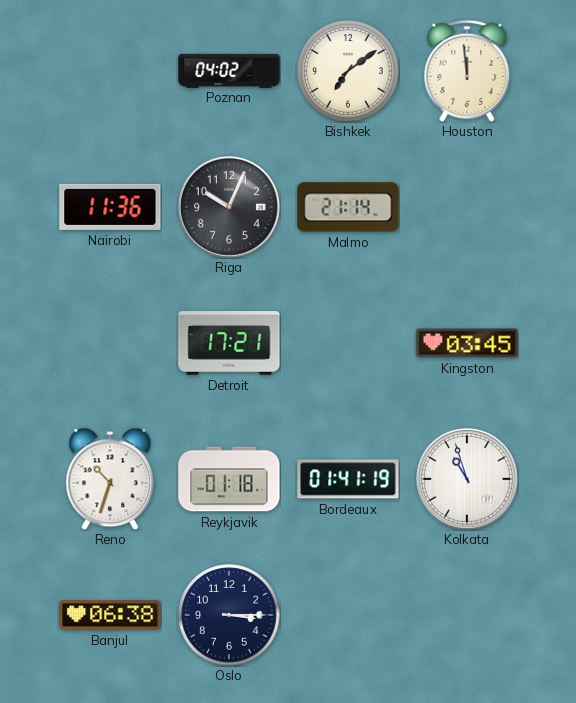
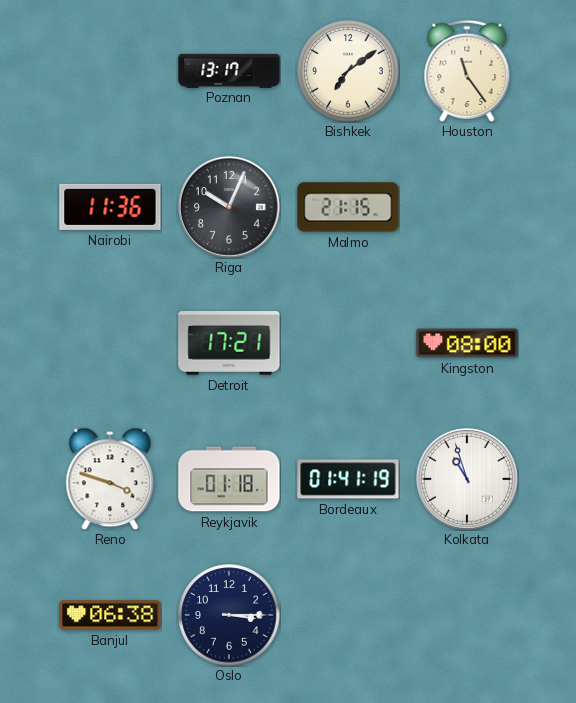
Poznan: 04:02 -> 13:17 (229, 70)
Houston: 11:59 -> 11:24 (467, 71)
Malmo: 21:14 -> 21:15 (348, 207)
Kingston: 03:45 -> 08:00 (467, 343)
Reno: 10:33 -> 3:48 (110, 479)
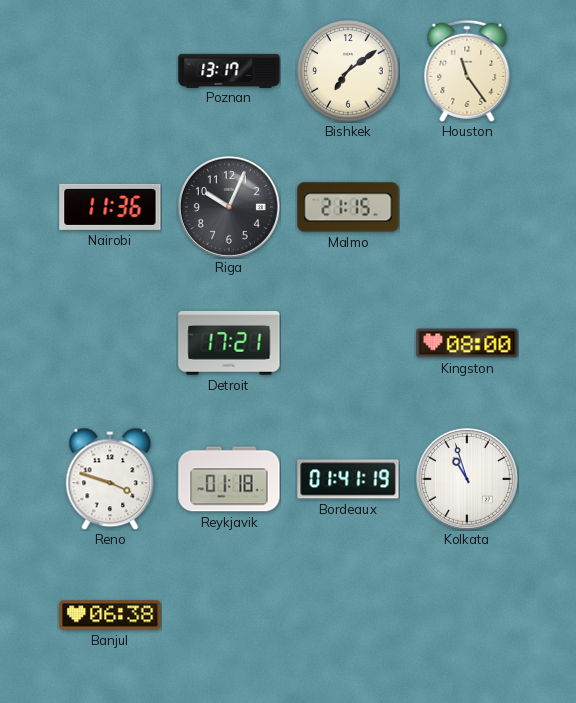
Oslo: 3:15 -> none (229, 615)
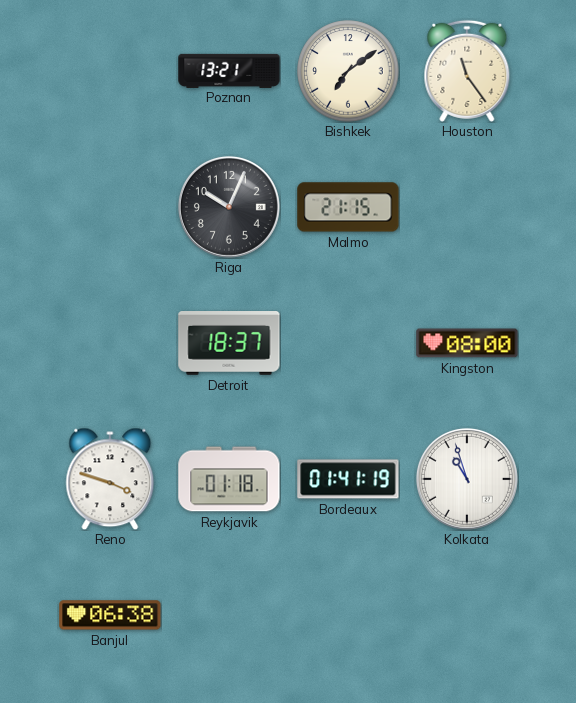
Poznan: 13:17 -> 13:21 (229, 70)
Nairobi: 11:36 -> none (110, 207)
Detroit: 17:21 -> 18:37 (229, 344)
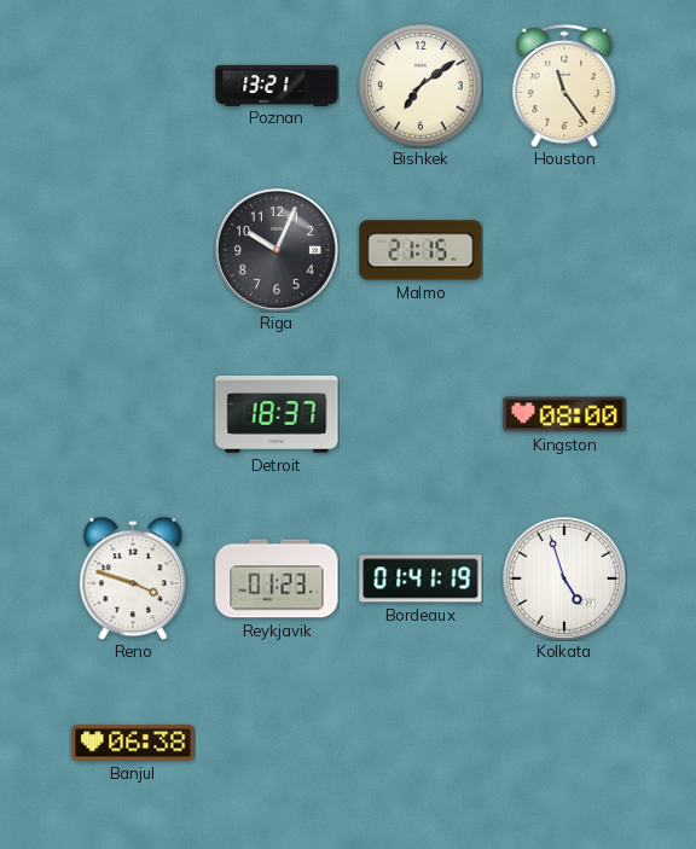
Reykjavik: 01:18 -> 01:23 (277, 578)
Kolkata: 10:57 -> 4:57 (564, 578)
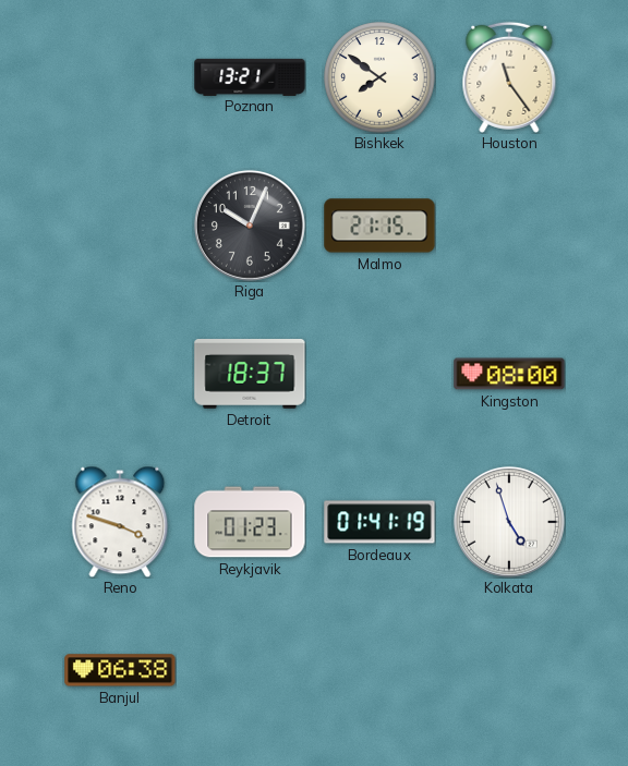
Bishkek: 7:09 -> 7:51 (379, 77)
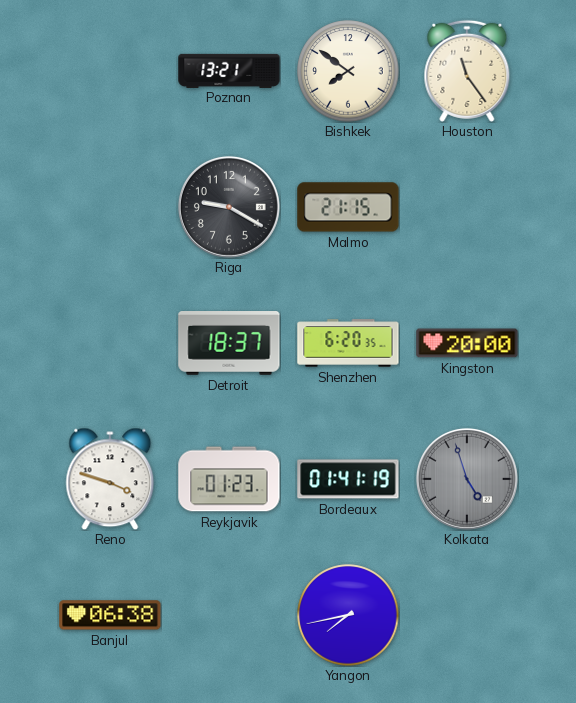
Riga: 10:04 -> 9:20 (229, 207)
Shenzhen: none -> 6:20 (348, 343)
Kingston: 08:00 -> 20:00 (467, 343)
Kolkata dial: white -> grey (467, 479)
Yangon: none -> 7:43 (348, 615)
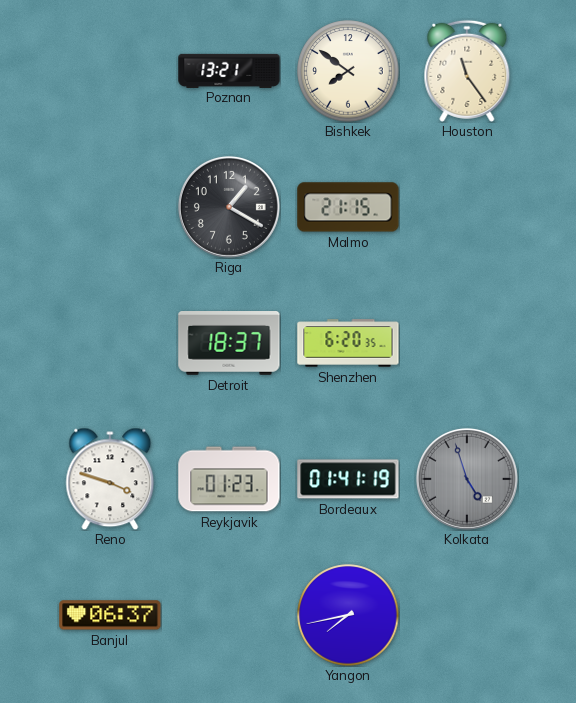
Riga: 9:20 -> 1:20 (229, 207)
Kingston: 20:00 -> none (467, 343)
Banjul: 06:38 -> 06:37 (110, 615)
